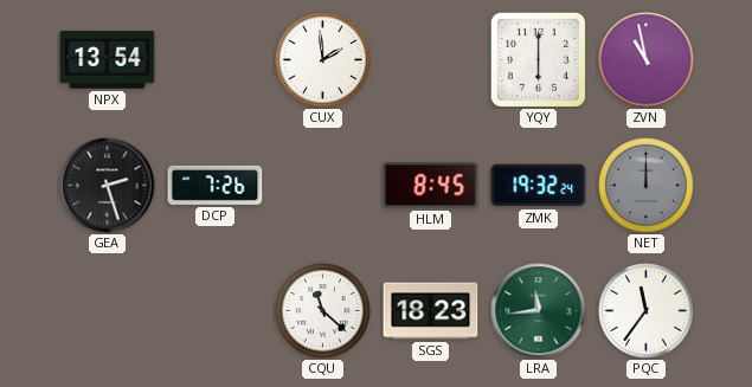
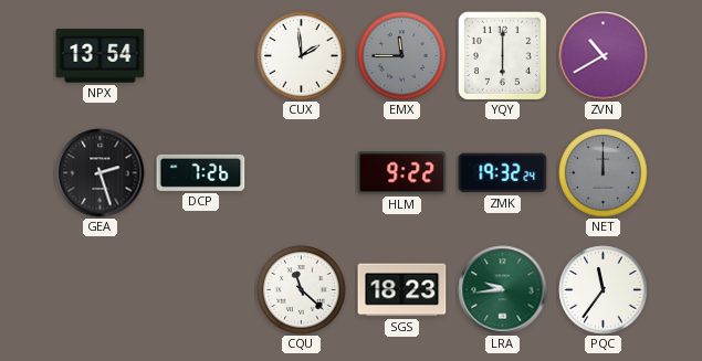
EMX: none -> 11:45 (402, 56)
ZVN: 10:58 -> 10:40 (604, 56)
HLM: 8:45 -> 9:22 (402, 173)
LRA: 11:44 -> 9:44 (503, 290)
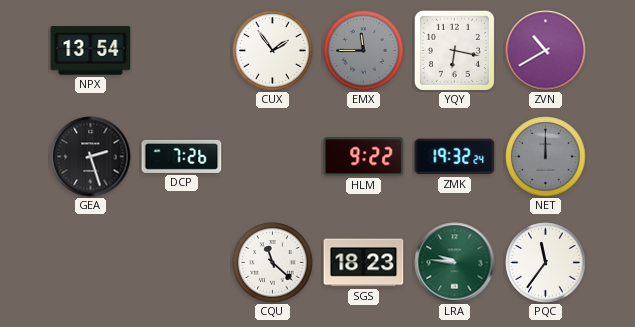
CUX: 1:59 -> 1:54 (273, 51)
YQY: 6:00 -> 6:17 (454, 50)
LRA: 9:44 -> 9:46 (455, 263)
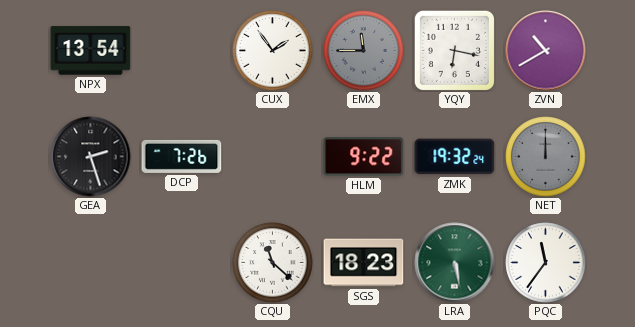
LRA: 9:46 -> 5:28 (455, 263)
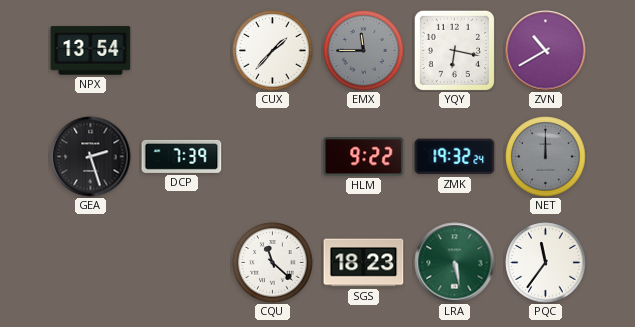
CUX: 1:54 -> 1:37 (273, 51)
DCP: 7:26 -> 7:39 (182, 156)
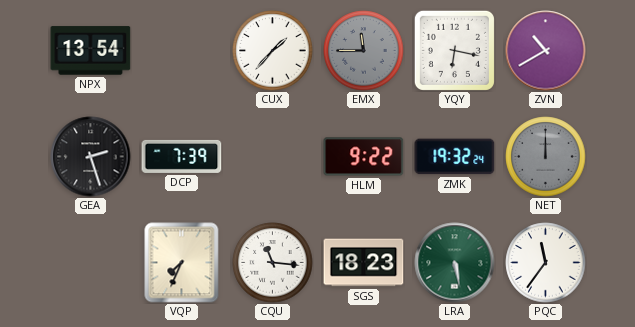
VQP: none -> 7:34 (182, 263)
CQU: 11:22 -> 11:16 (273, 263)
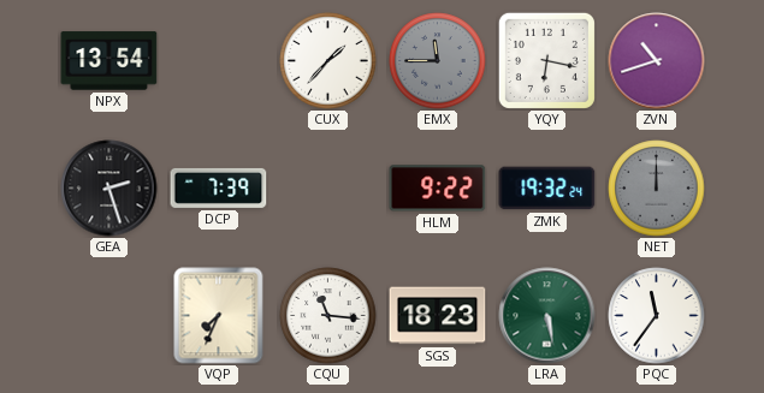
ZVN: 10:40 -> 10:42 (657, 61)
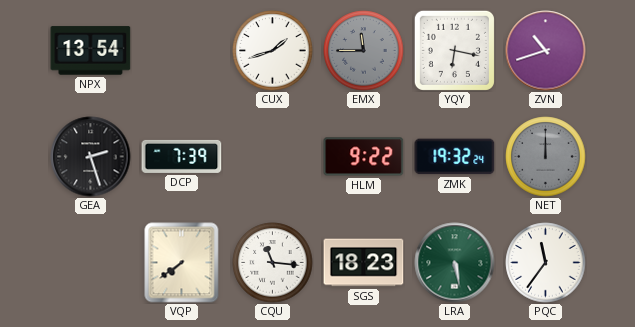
CUX: 1:37 -> 1:42 (273, 51)
VQP: 7:34 -> 7:39 (182, 263)
